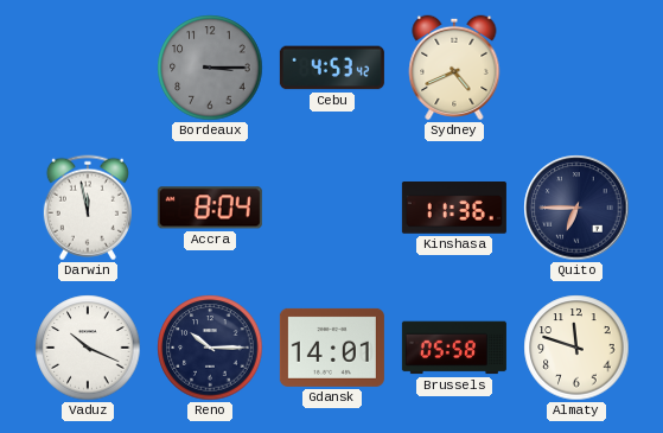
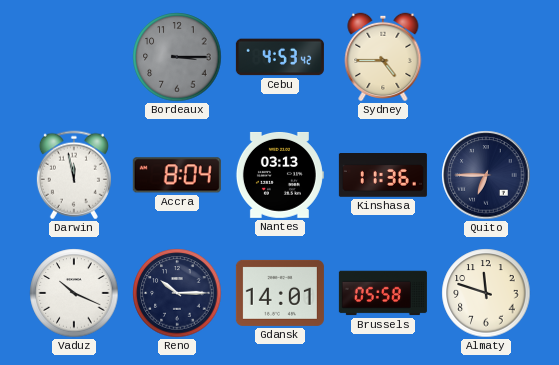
Sydney: 4:41 -> 4:45 (383, 57)
Nantes: none -> 03:13 (279, 175)
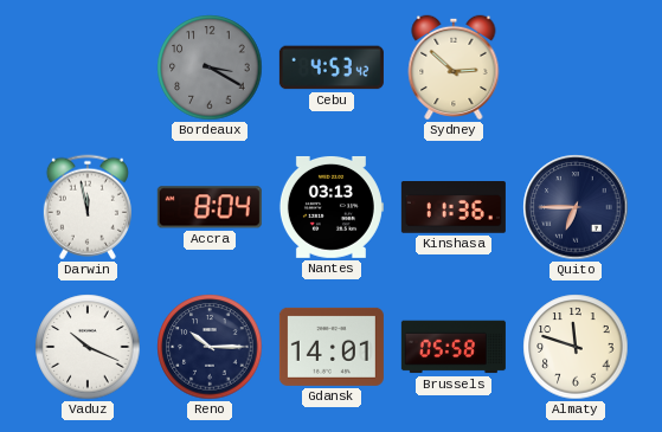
Bordeaux: 3:15 -> 3:20 (210, 67)
Sydney: 4:45 -> 2:52 (454, 67)
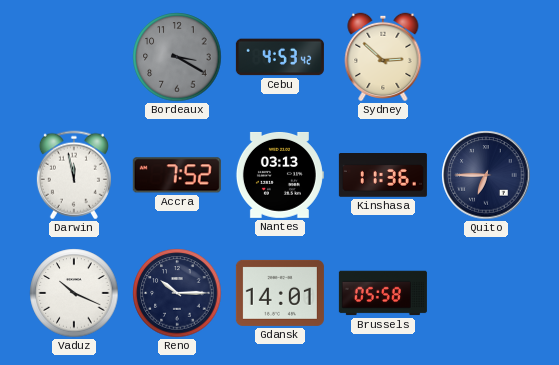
Accra: 8:04 -> 7:52 (177, 175)
Almaty: 11:48 -> none (576, 347)
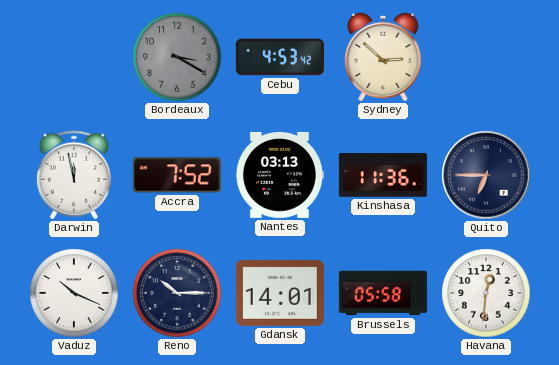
Havana: none -> 12:31 (486, 293)
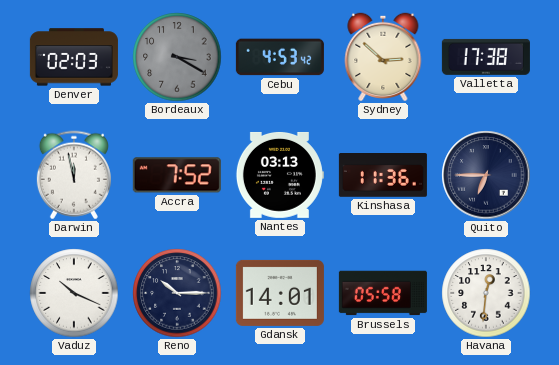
Denver: none -> 02:03 (74, 57)
Valletta: none -> 17:38 (486, 57)
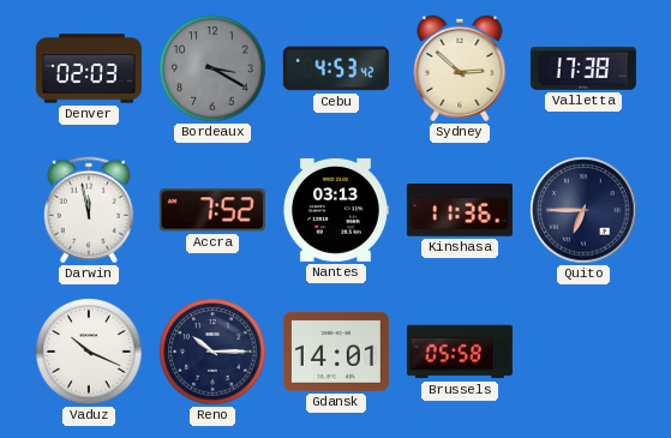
Havana: 12:31 -> none (486, 293)
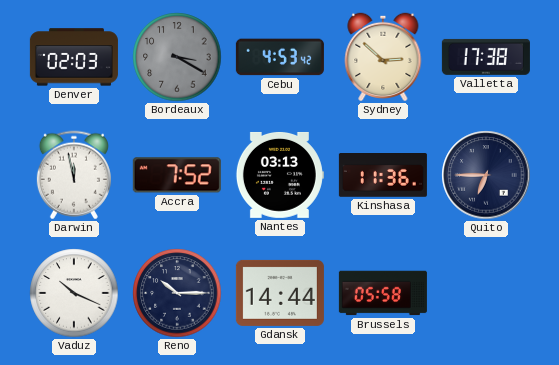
Gdansk: 14:01 -> 14:44 (280, 293)
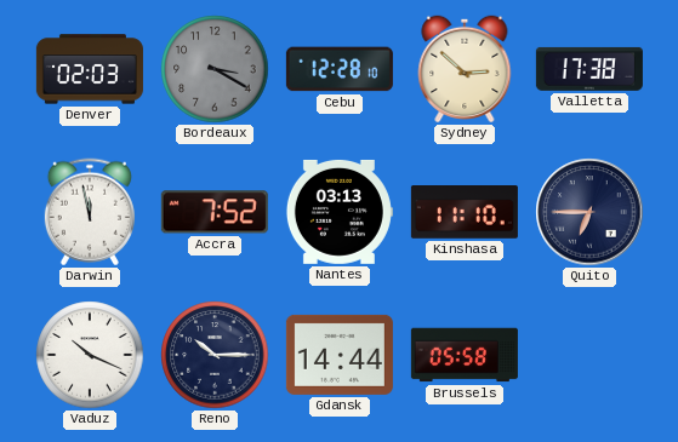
Cebu: 4:53 -> 12:28 (340, 69)
Kinshasa: 11:36 -> 11:10 (465, 213)
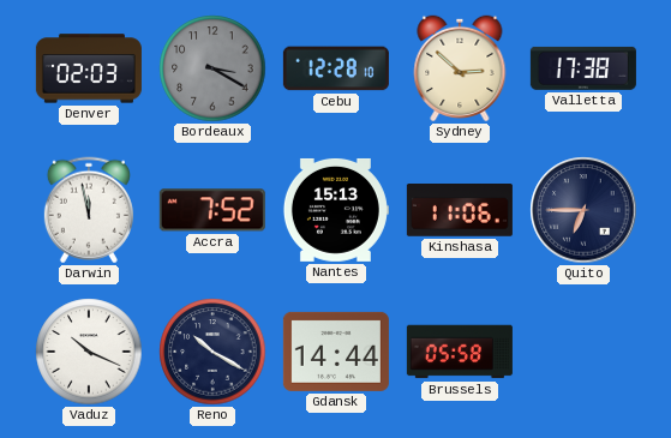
Nantes: 03:13 -> 15:13 (335, 210)
Kinshasa: 11:10 -> 11:06 (460, 211)
Reno: 10:15 -> 10:20 (212, 352)
